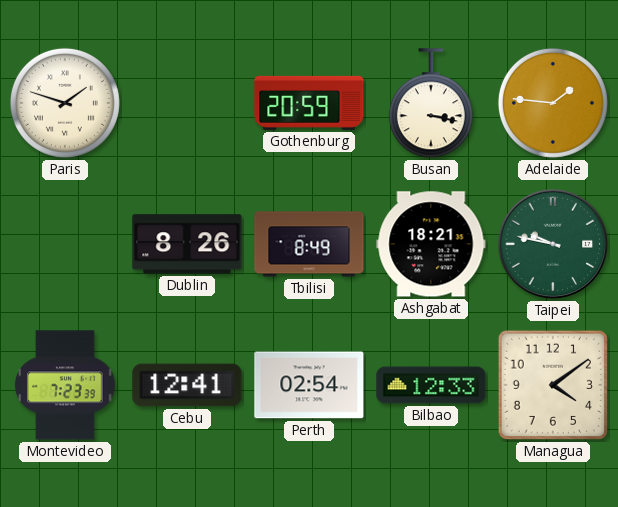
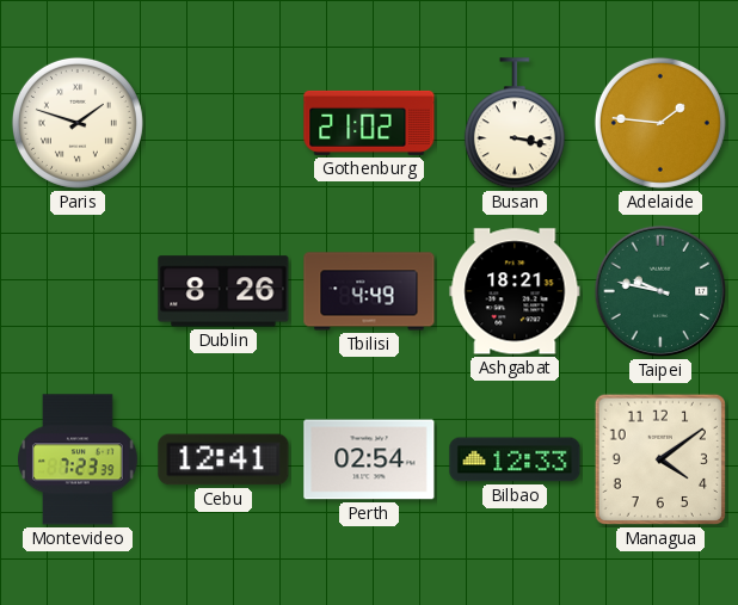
Gothenburg: 20:59 -> 21:02 (369, 123)
Tbilisi: 8:49 -> 4:49 (369, 291)
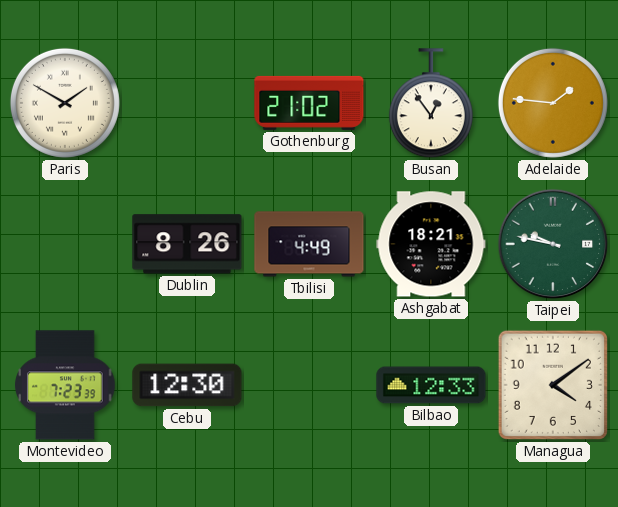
Paris: 1:48 -> 1:50 (65, 103)
Busan: 3:17 -> 12:54 (431, 104)
Cebu: 12:41 -> 12:30 (187, 385)
Perth: 02:54 -> none (369, 459)
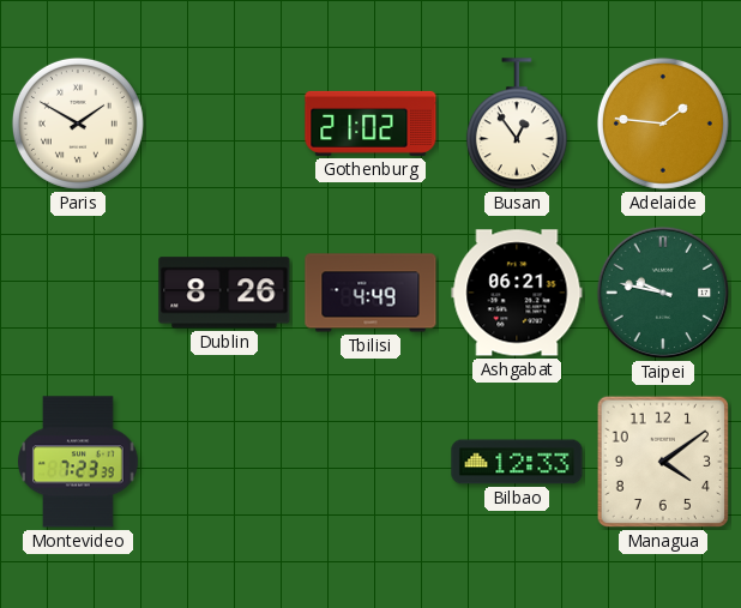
Ashgabat: 18:21 -> 06:21 (517, 293)
Cebu: 12:30 -> none (187, 385)
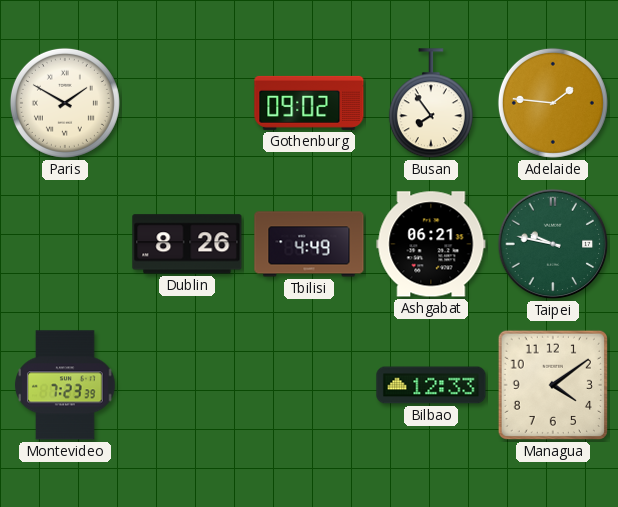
Gothenburg: 21:02 -> 09:02 (309, 103)
Busan: 12:54 -> 7:54 (431, 104)
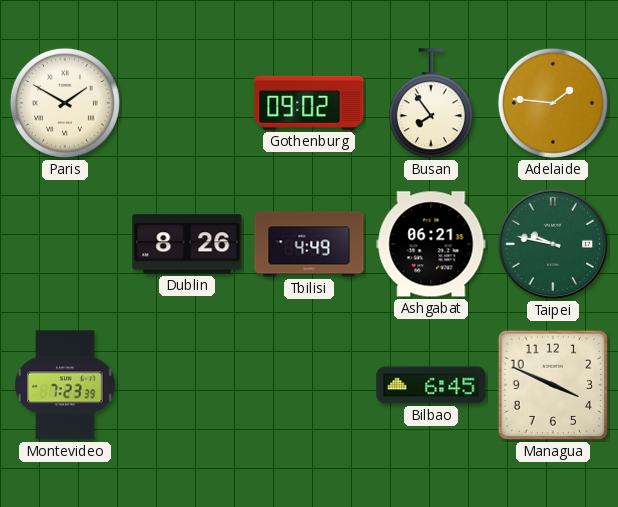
Bilbao: 12:33 -> 6:45 (431, 385)
Managua: 4:09 -> 3:49 (553, 385)
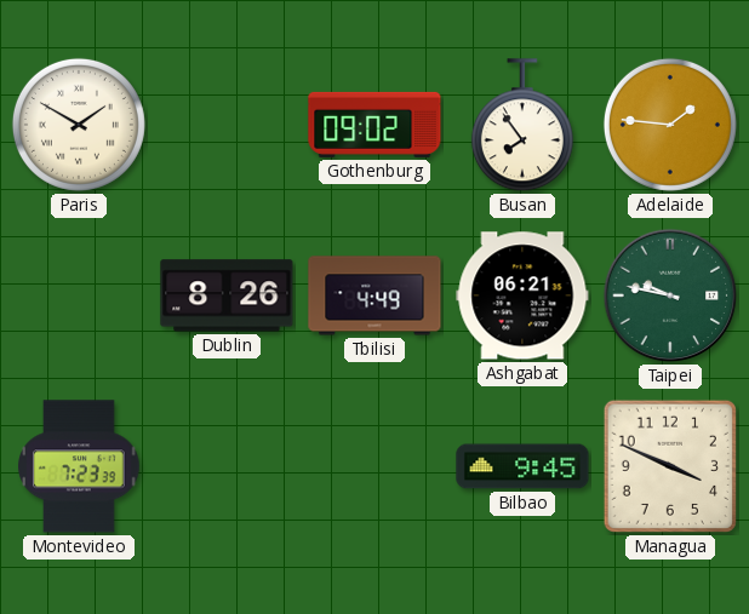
Bilbao: 6:45 -> 9:45 (522, 466)
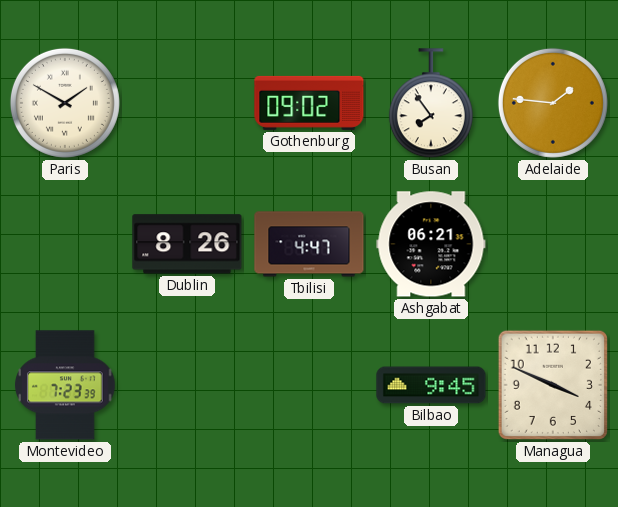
Tbilisi: 4:49 -> 4:47 (309, 244)
Taipei: 9:47 -> none (670, 295)
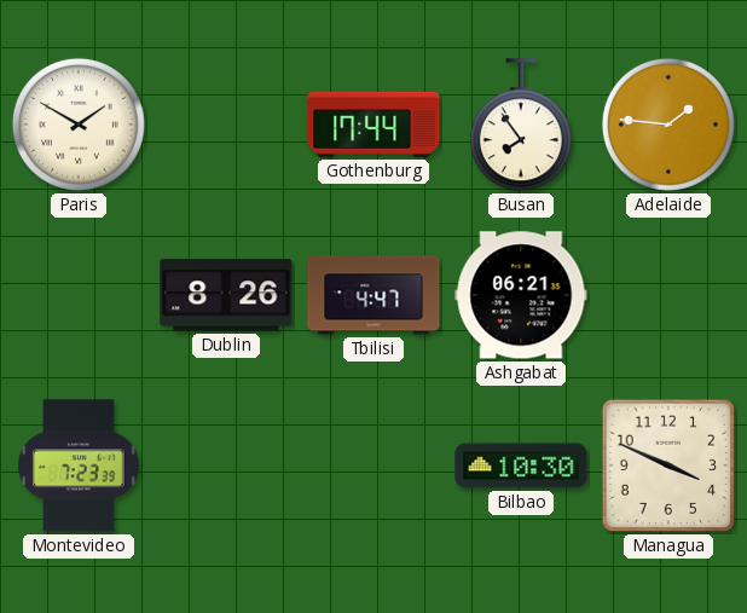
Gothenburg: 09:02 -> 17:44 (373, 125)
Bilbao: 9:45 -> 10:30 (521, 465)
